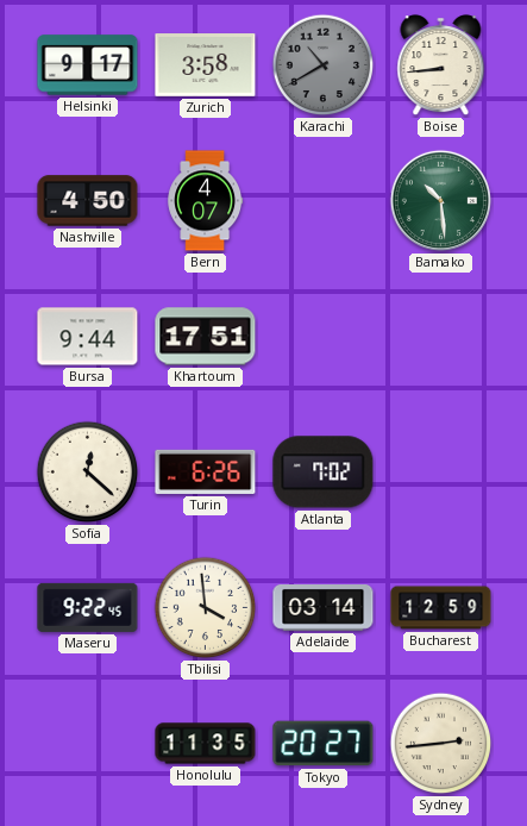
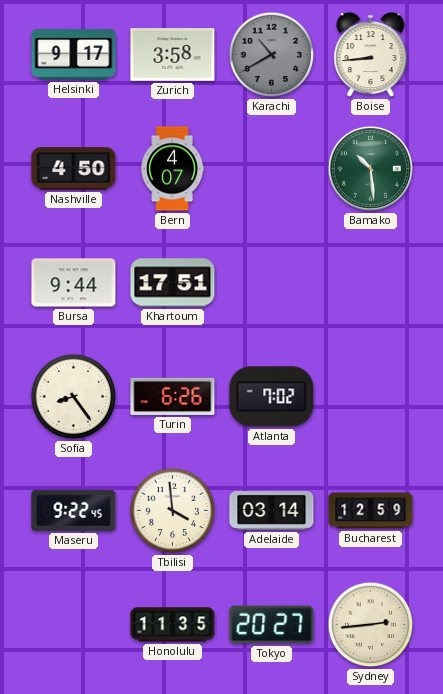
Sofia: 12:22 -> 8:24 (74, 397)
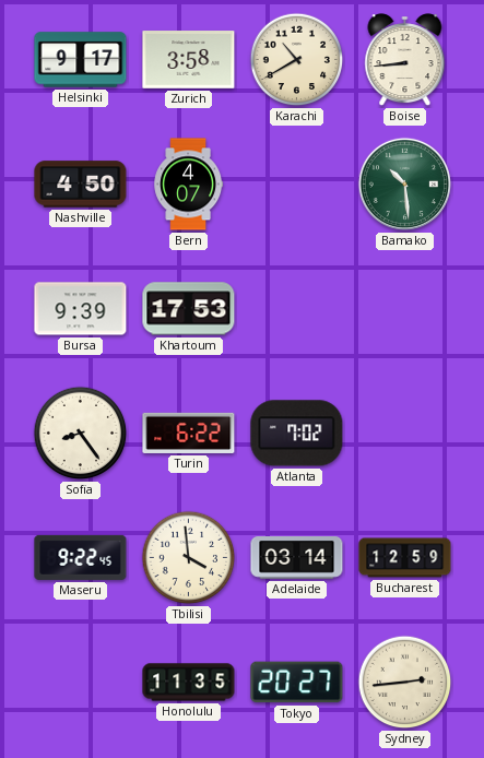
Karachi dial: grey -> cream (297, 60)
Bursa: 9:44 -> 9:39 (81, 309)
Khartoum: 17:51 -> 17:53 (189, 309)
Turin: 6:26 -> 6:22 (189, 433)
